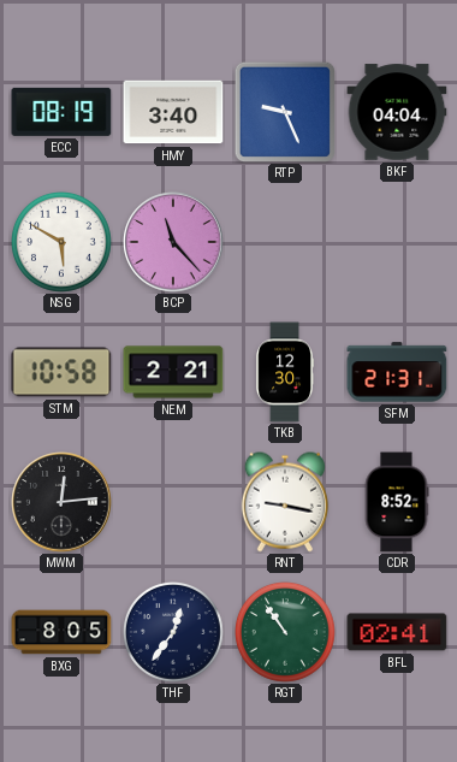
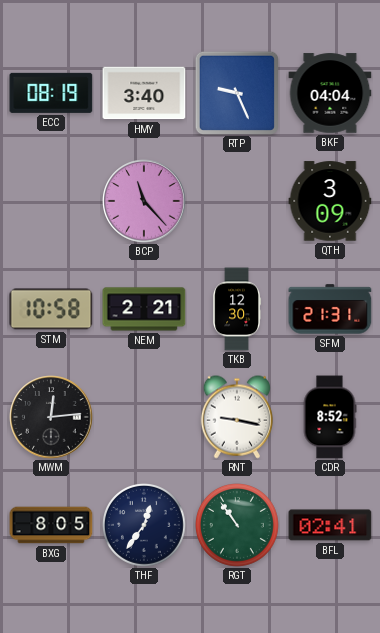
NSG: 5:50 -> none (63, 243)
QTH: none -> 3:09 (330, 201)
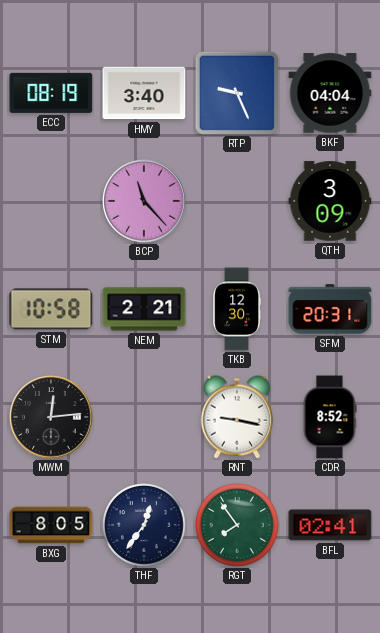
SFM: 21:31 -> 20:31 (330, 309)
RGT: 10:54 -> 7:54 (238, 526)
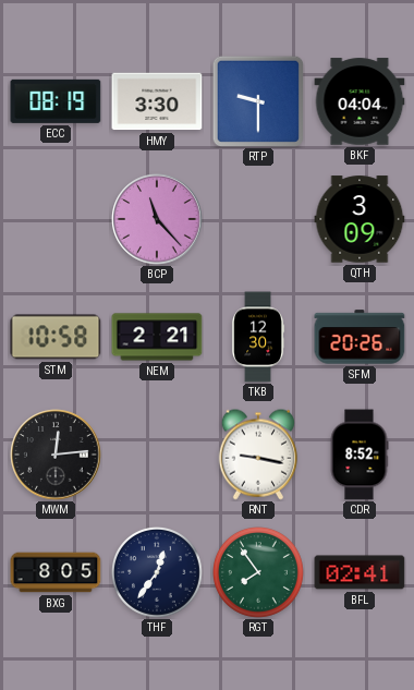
HMY: 3:40 -> 3:30 (157, 101)
RTP: 9:26 -> 9:30 (257, 100)
SFM: 20:31 -> 20:26 (360, 337)
